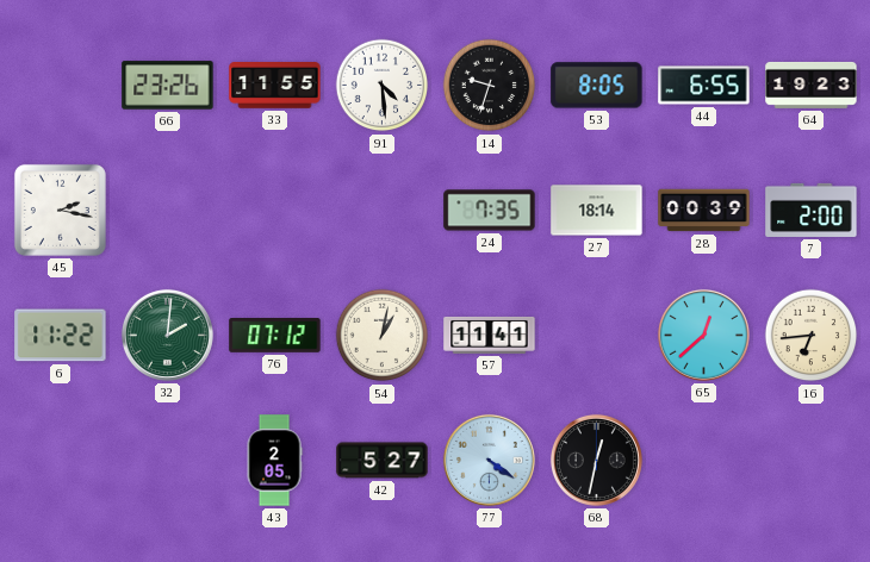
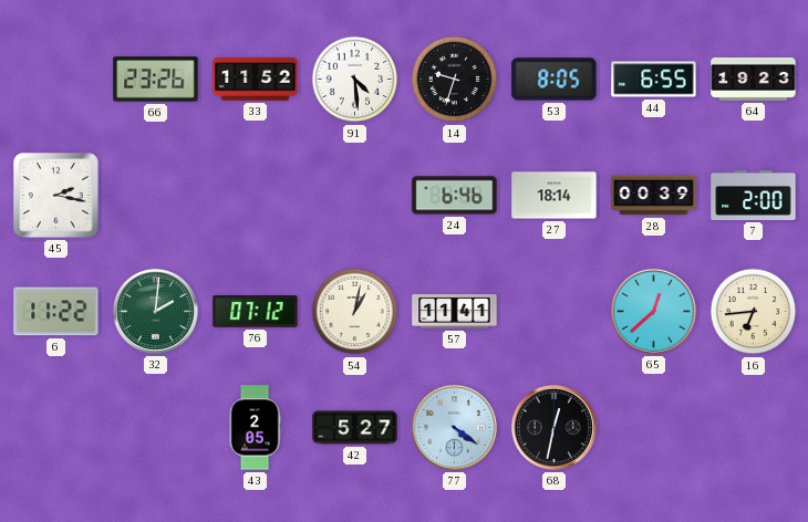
33: 11:55 -> 11:52 (256, 80)
24: 7:35 -> 6:46 (455, 196)
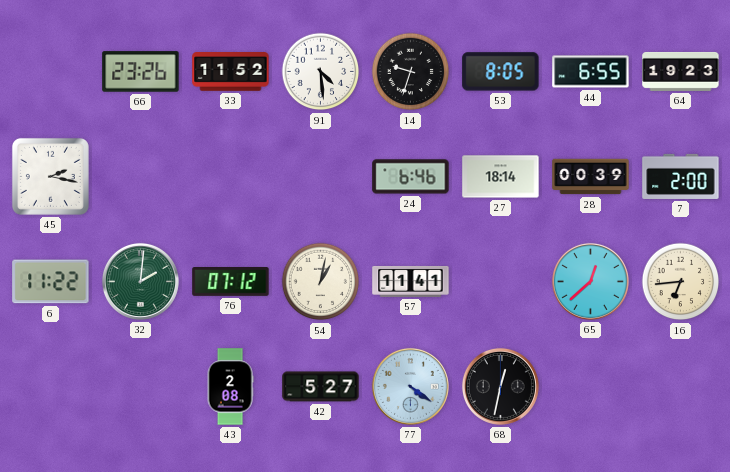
43: 2:05 -> 2:08 (230, 387)
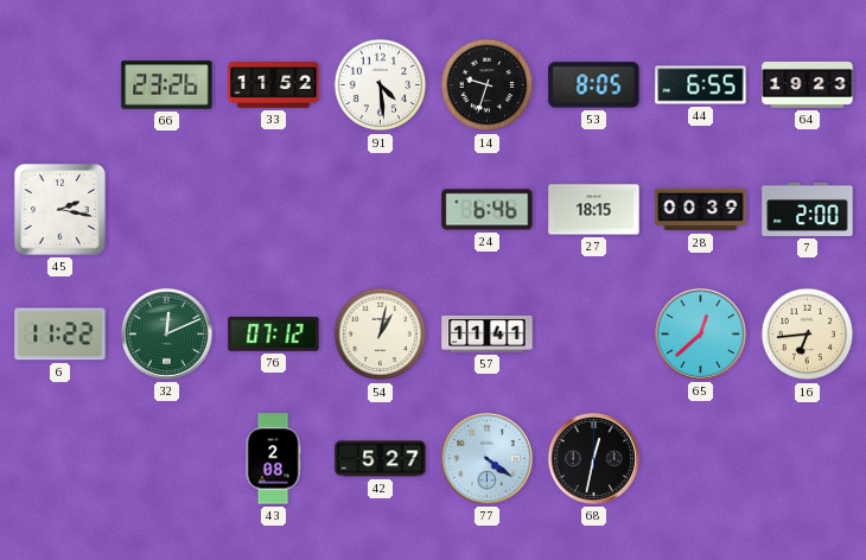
27: 18:14 -> 18:15 (594, 210)
32: 2:01 -> 12:11 (166, 333)
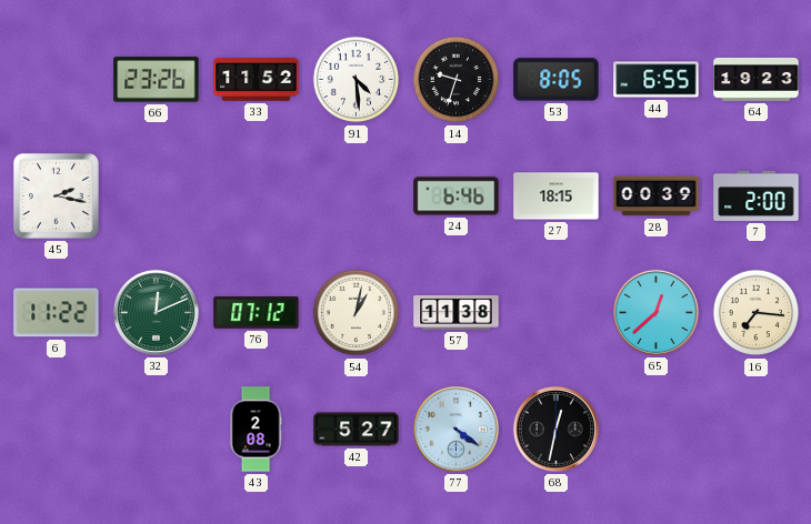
57: 11:41 -> 11:38 (457, 312)
16: 6:44 -> 7:16 (757, 313)
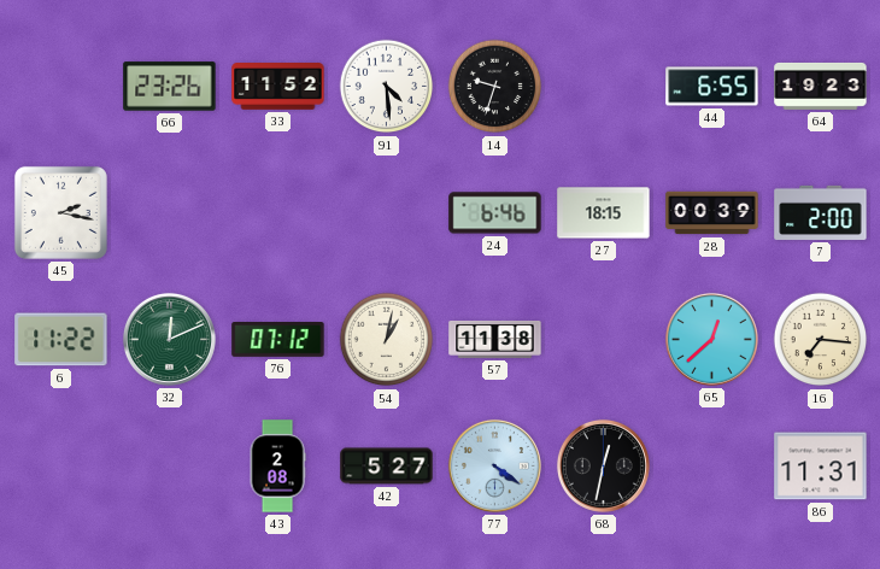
53: 8:05 -> none (557, 80)
86: none -> 11:31 (821, 467)
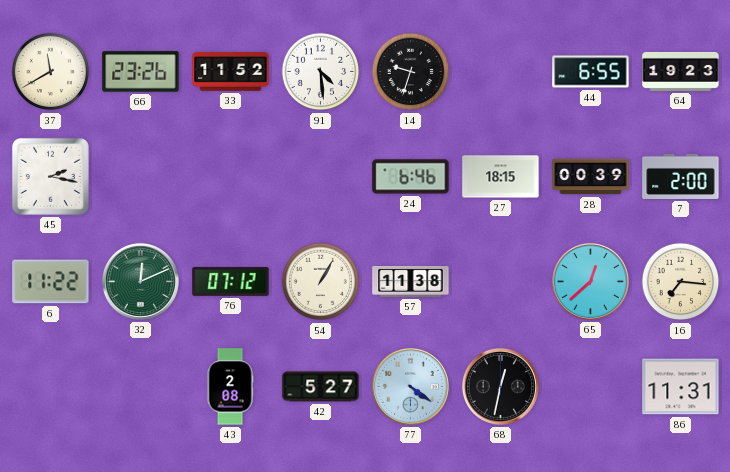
37: none -> 11:40 (51, 72)
54: 1:02 -> 1:05 (321, 282)
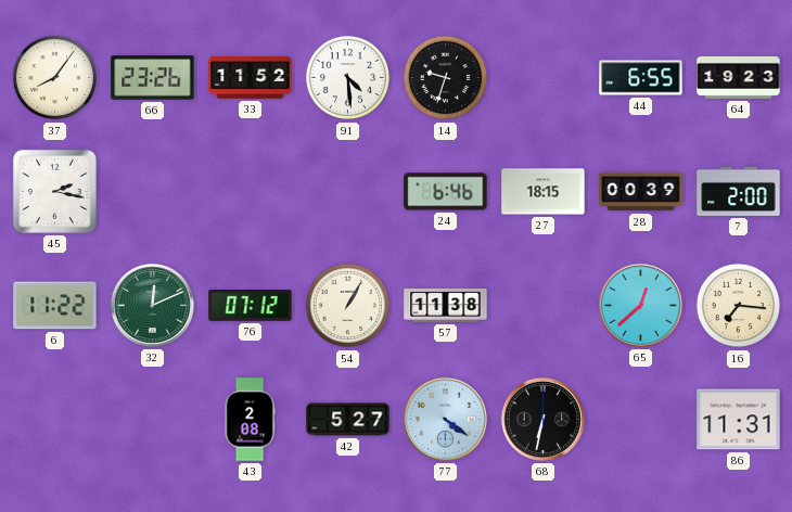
37: 11:40 -> 8:06 (55, 78)
68: 12:32 -> 6:32 (542, 419)
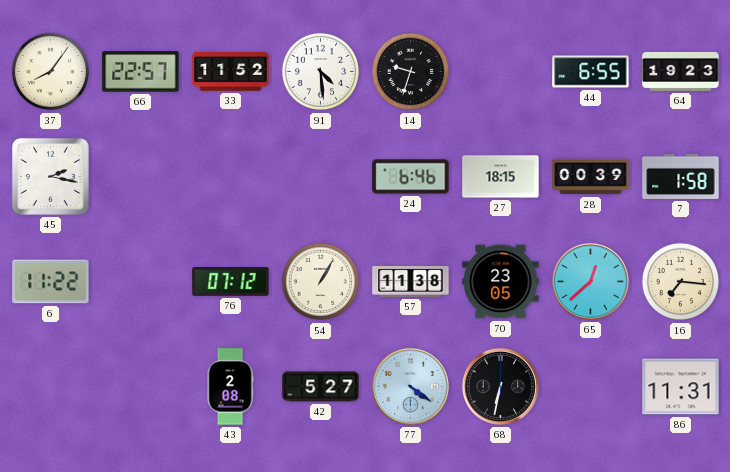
66: 23:26 -> 22:57 (141, 72)
7: 2:00 -> 1:58 (681, 176)
32: 12:11 -> none (152, 305)
70: none -> 23:05 (501, 282)
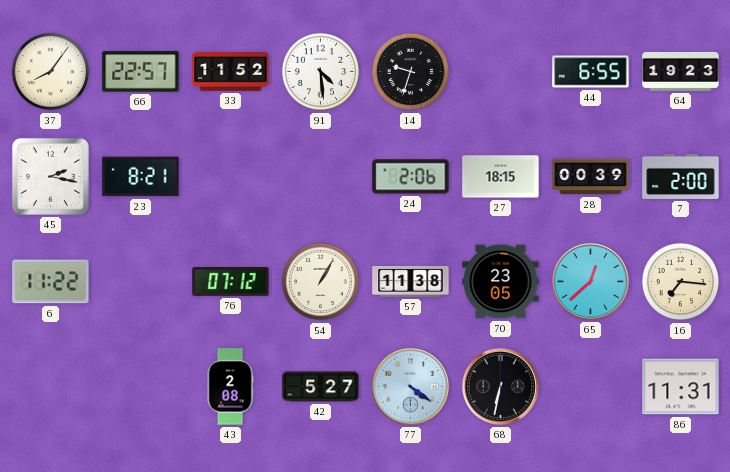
23: none -> 8:21 (141, 177)
24: 6:46 -> 2:06 (411, 177)
7: 1:58 -> 2:00 (681, 176)
